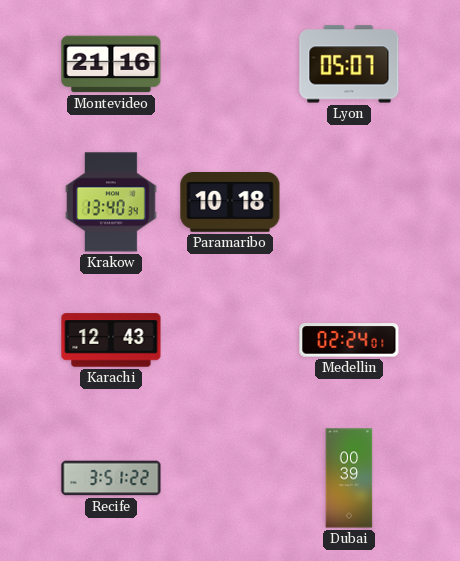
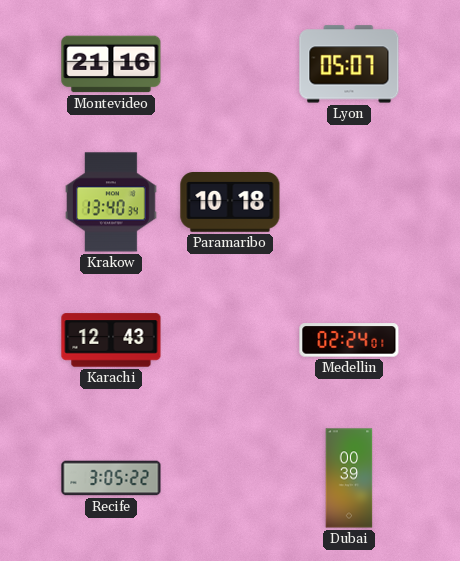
Recife: 3:51 -> 3:05 (111, 478)
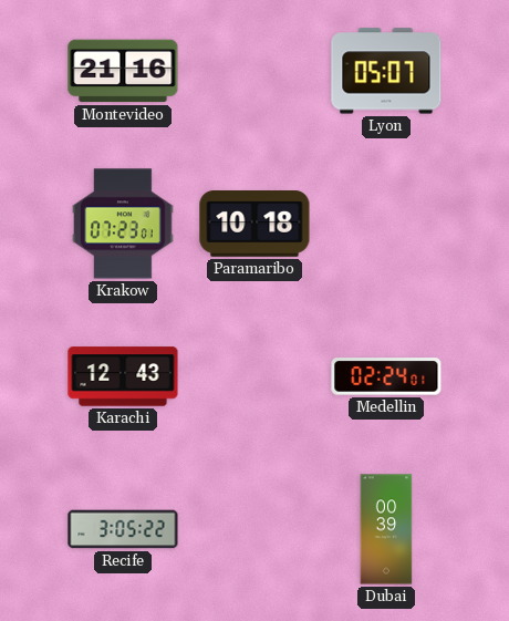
Krakow: 13:40 -> 07:23 (123, 224)
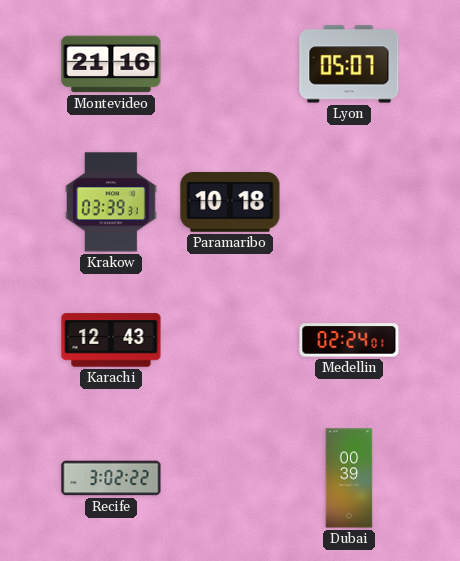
Krakow: 07:23 -> 03:39 (111, 202)
Recife: 3:05 -> 3:02 (111, 478)
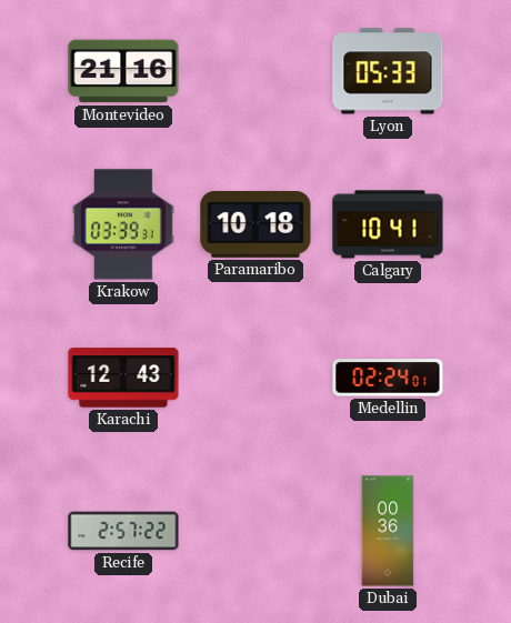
Lyon: 05:07 -> 05:33 (388, 71)
Calgary: none -> 10:41 (388, 224)
Recife: 3:02 -> 2:57 (123, 531)
Dubai: 00:39 -> 00:36 (388, 531)
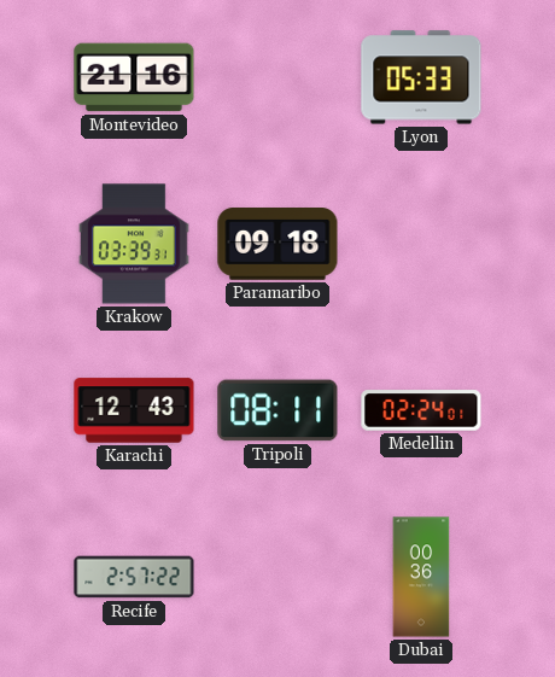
Paramaribo: 10:18 -> 09:18 (277, 245)
Calgary: 10:41 -> none (388, 224)
Tripoli: none -> 08:11 (277, 410)
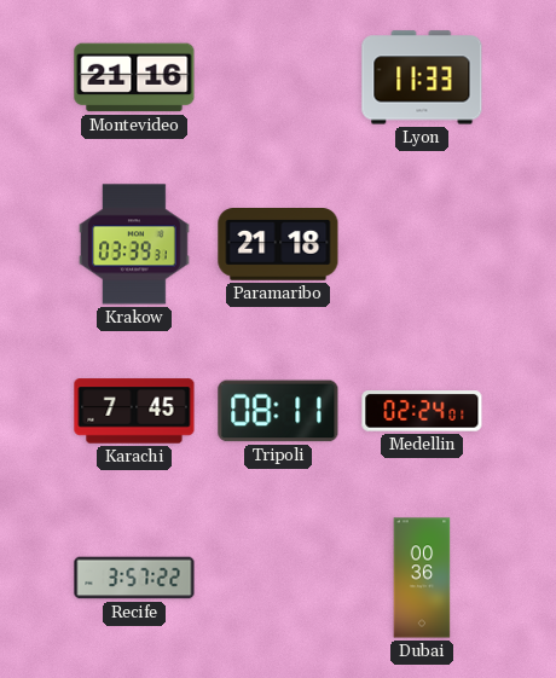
Lyon: 05:33 -> 11:33 (422, 77)
Paramaribo: 09:18 -> 21:18 (278, 245)
Karachi: 12:43 -> 7:45 (134, 411)
Recife: 2:57 -> 3:57 (134, 578)
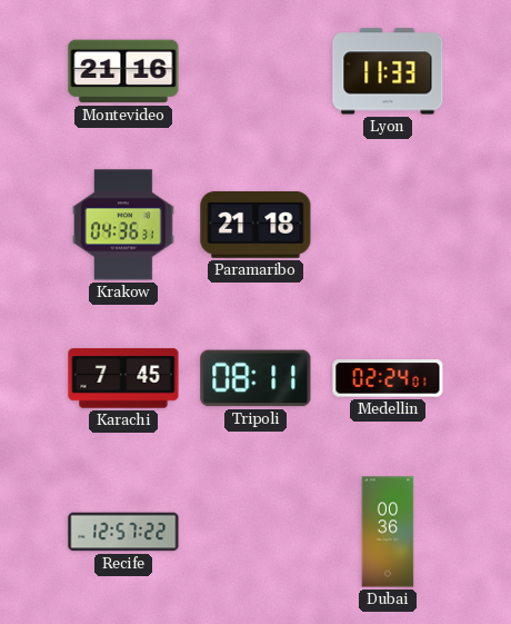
Krakow: 03:39 -> 04:36 (123, 225)
Recife: 3:57 -> 12:57 (123, 532)
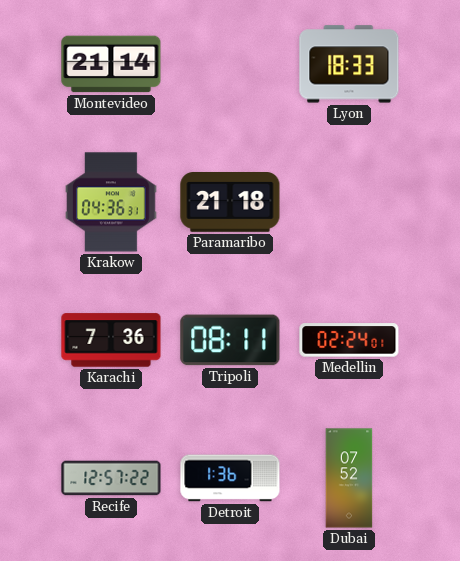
Montevideo: 21:16 -> 21:14 (111, 64)
Lyon: 11:33 -> 18:33 (349, 64)
Karachi: 7:45 -> 7:36 (111, 340)
Detroit: none -> 1:36 (230, 478)
Dubai: 00:36 -> 07:52 (349, 478)
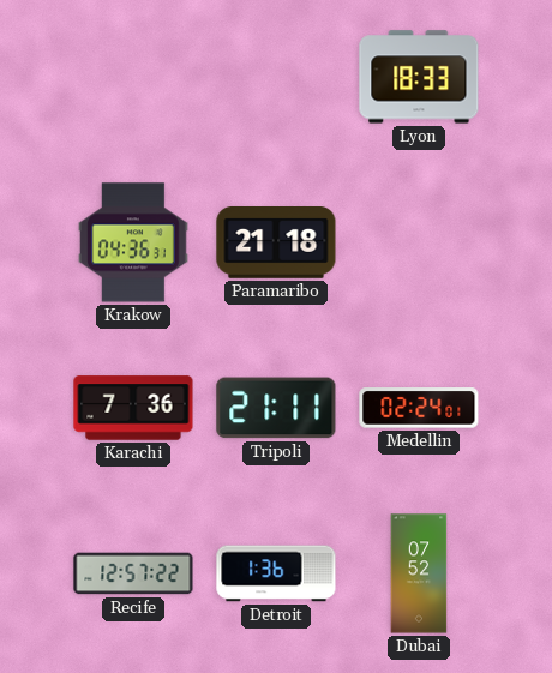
Montevideo: 21:14 -> none (111, 64)
Tripoli: 08:11 -> 21:11 (276, 408)
